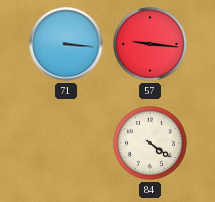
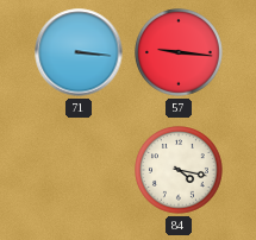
84: 4:21 -> 4:17 (180, 171)
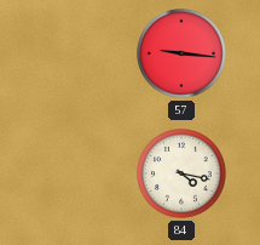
71: 3:16 -> none (79, 52)
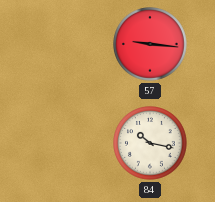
84: 4:17 -> 10:17 (151, 144)
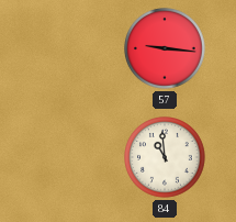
84: 10:17 -> 10:59 (166, 158)
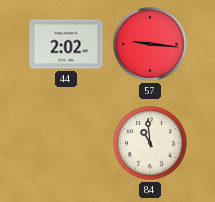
44: none -> 2:02 (66, 44)
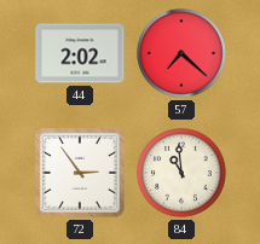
57: 9:16 -> 7:22 (183, 54)
72: none -> 2:54 (80, 173)
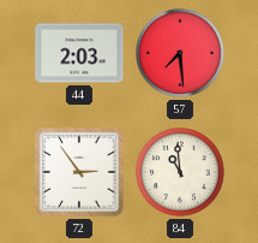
44: 2:02 -> 2:03 (79, 53)
57: 7:22 -> 7:29 (181, 54)
